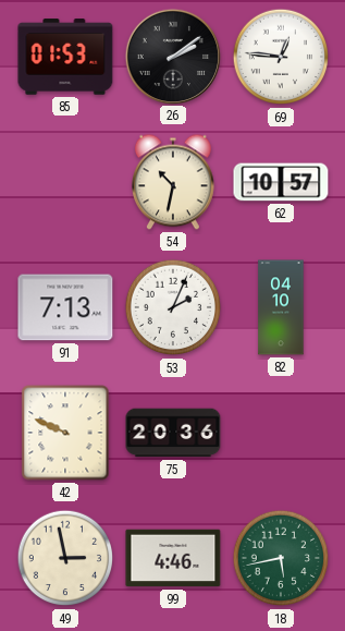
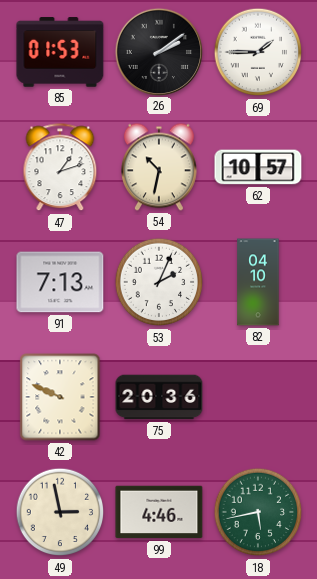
69: 12:46 -> 1:45 (258, 52)
47: none -> 1:12 (60, 168)
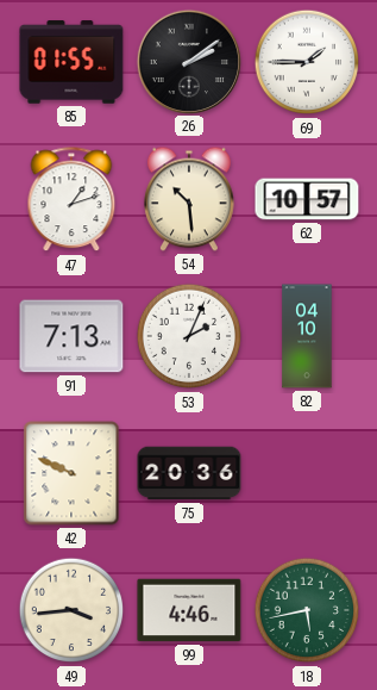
85: 01:53 -> 01:55 (71, 62)
54: 10:32 -> 10:29 (189, 199)
49: 2:58 -> 3:44 (71, 610)
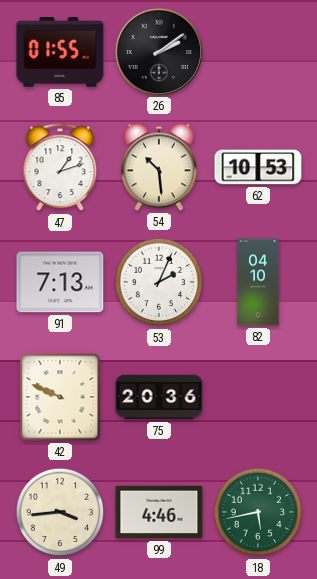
69: 1:45 -> none (307, 62)
62: 10:57 -> 10:53 (258, 167)
